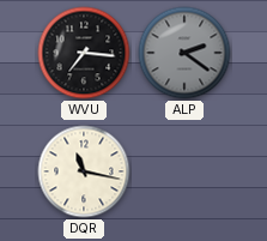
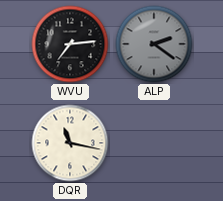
WVU: 7:16 -> 7:14 (70, 44)
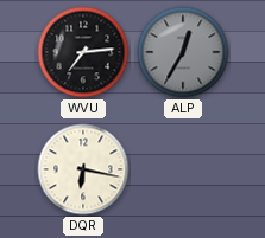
ALP: 2:21 -> 12:35 (183, 52)
DQR: 11:17 -> 6:17 (83, 169)
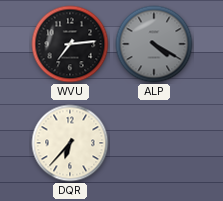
ALP: 12:35 -> 4:20 (154, 44)
DQR: 6:17 -> 6:37 (70, 143)
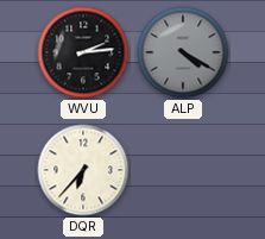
WVU: 7:14 -> 2:14 (83, 52)
